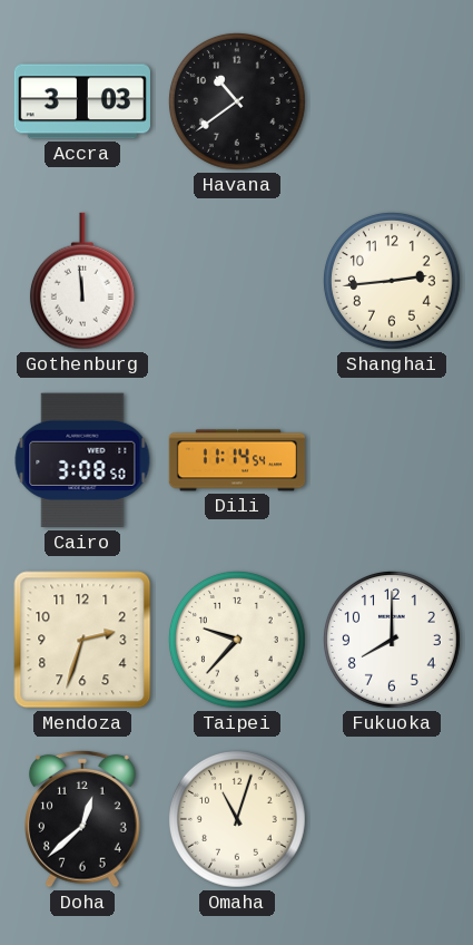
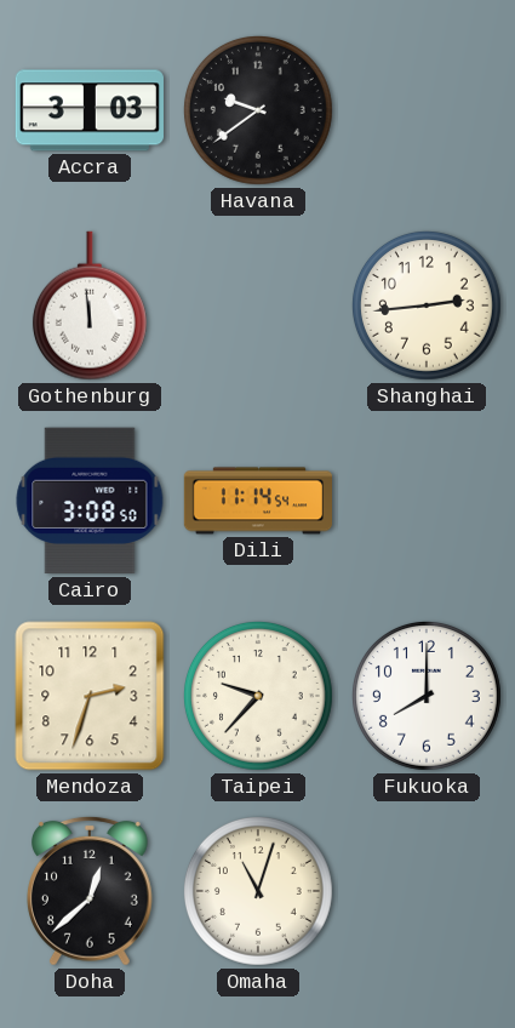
Havana: 10:39 -> 9:39 (258, 110)
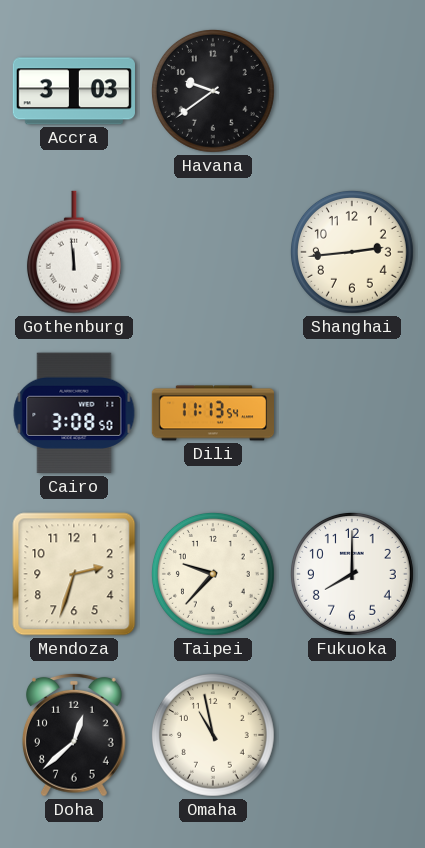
Dili: 11:14 -> 11:13 (212, 413)
Omaha: 11:03 -> 10:58 (213, 735)
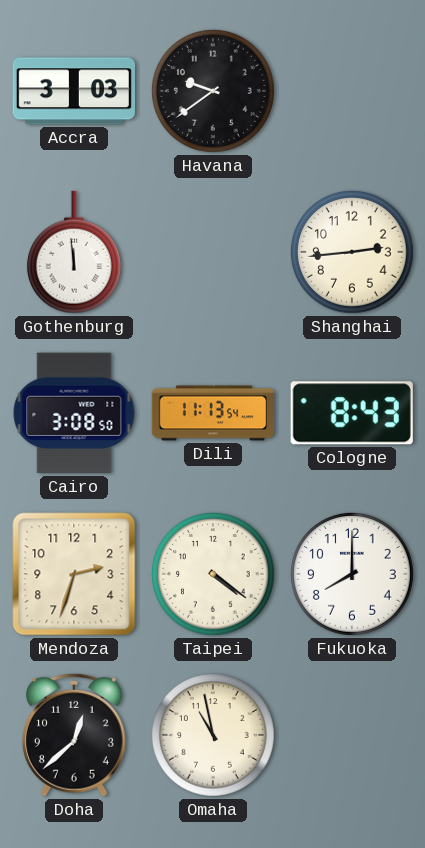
Cologne: none -> 8:43 (352, 413)
Taipei: 9:37 -> 4:21 (213, 574)
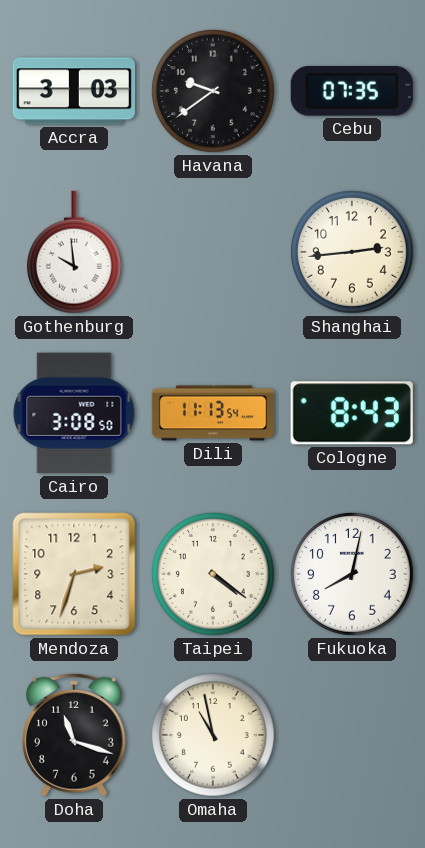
Cebu: none -> 07:35 (352, 91)
Gothenburg: 11:59 -> 9:59 (74, 252)
Fukuoka: 8:00 -> 8:02 (352, 574)
Doha: 12:38 -> 11:18 (74, 735)
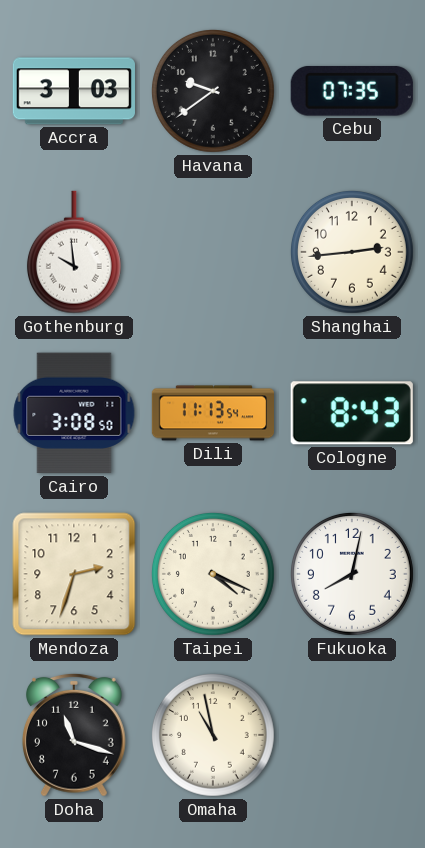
Taipei: 4:21 -> 4:19 (213, 574)
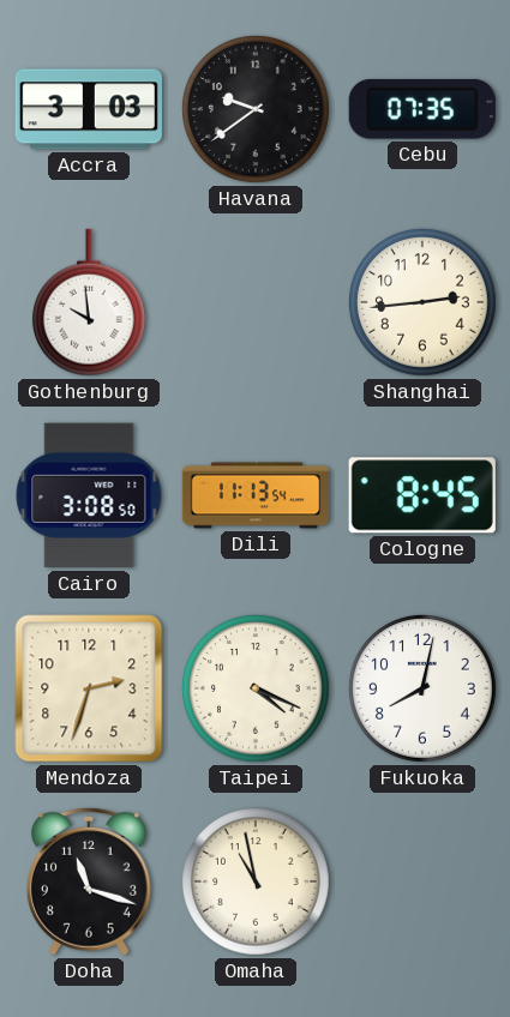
Cologne: 8:43 -> 8:45 (422, 495)
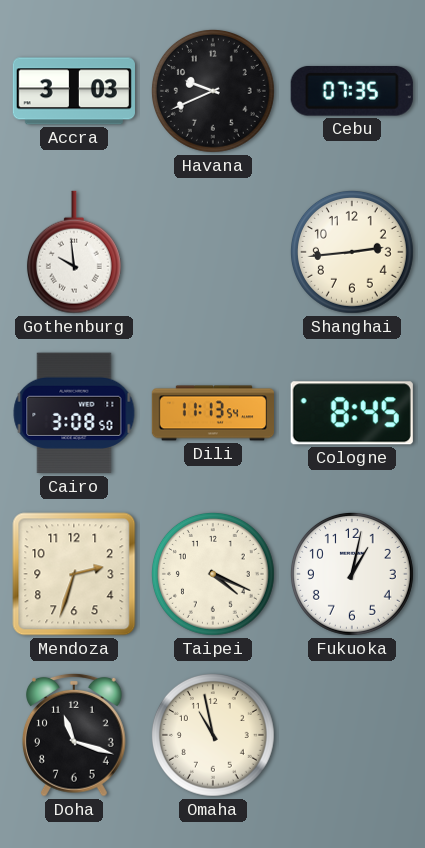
Havana: 9:39 -> 9:41 (213, 91)
Fukuoka: 8:02 -> 1:02 (352, 574)
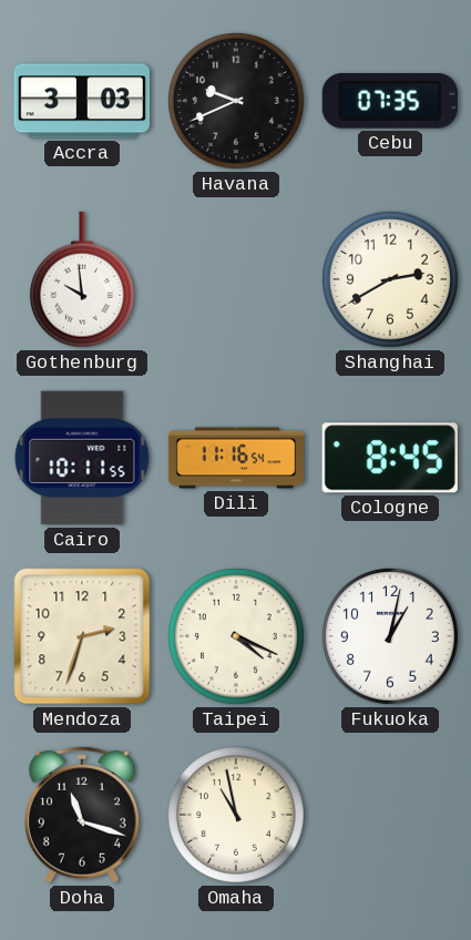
Shanghai: 2:44 -> 2:40 (390, 279)
Cairo: 3:08 -> 10:11 (82, 458)
Dili: 11:13 -> 11:16 (235, 458)
